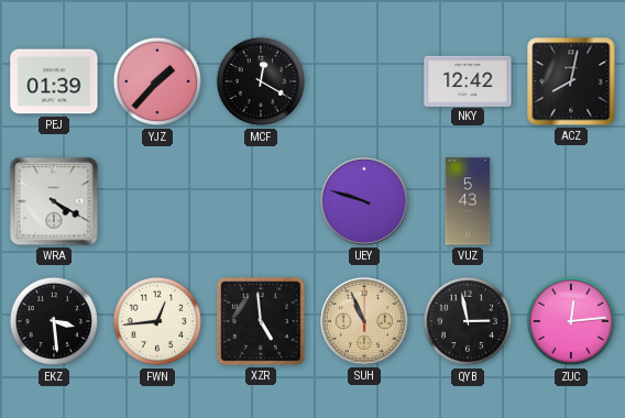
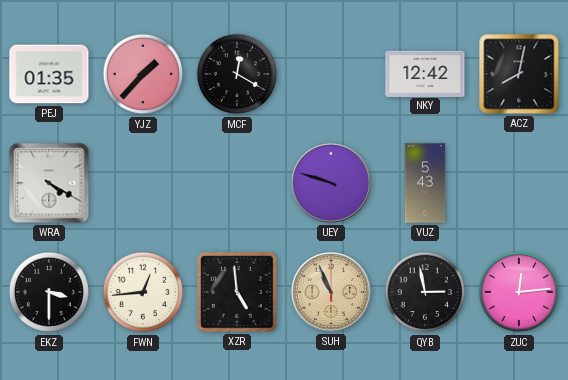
PEJ: 01:39 -> 01:35 (49, 74)
EKZ: 3:29 -> 3:30 (49, 292)
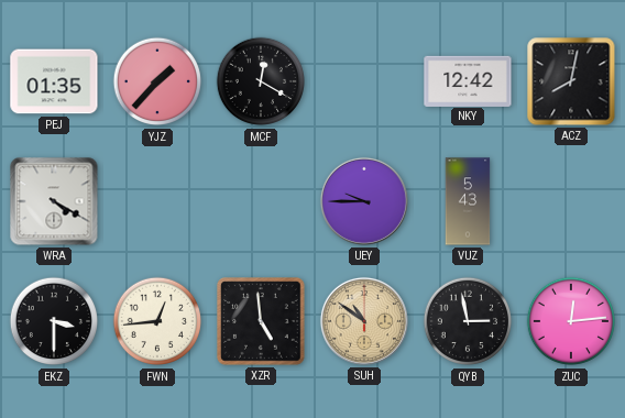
UEY: 9:48 -> 9:45 (364, 201)
SUH: 10:56 -> 10:51 (364, 321)
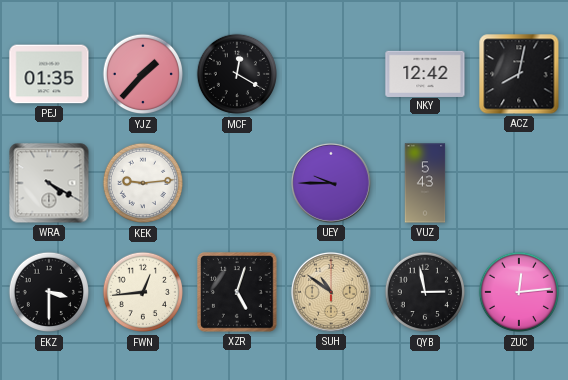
KEK: none -> 9:14 (143, 183)
XZR: 4:59 -> 5:03 (238, 293)
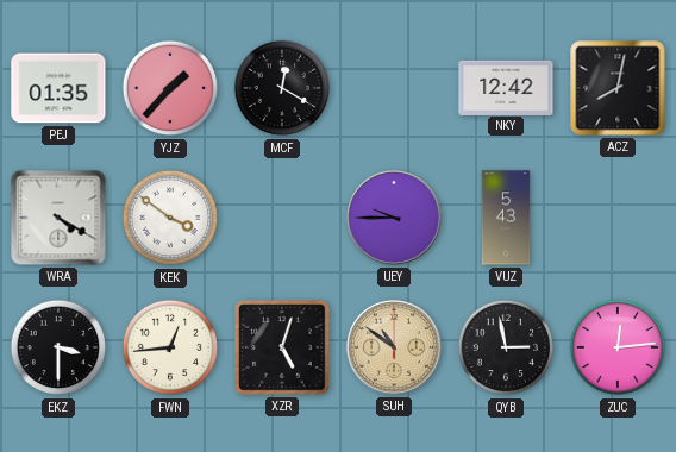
KEK: 9:14 -> 3:51 (170, 218)
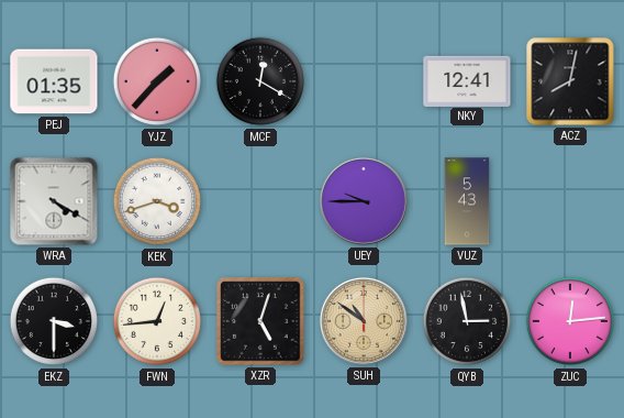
NKY: 12:42 -> 12:41 (467, 80)
KEK: 3:51 -> 3:42 (157, 201)
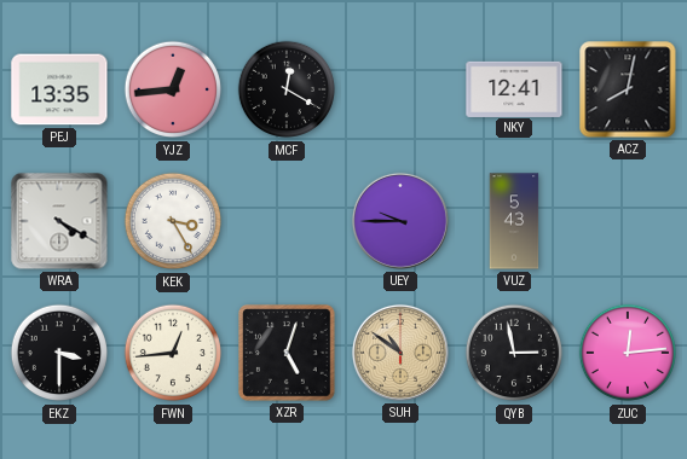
PEJ: 01:35 -> 13:35 (59, 89)
YJZ: 1:37 -> 12:44 (173, 89)
KEK: 3:42 -> 3:25 (173, 221)
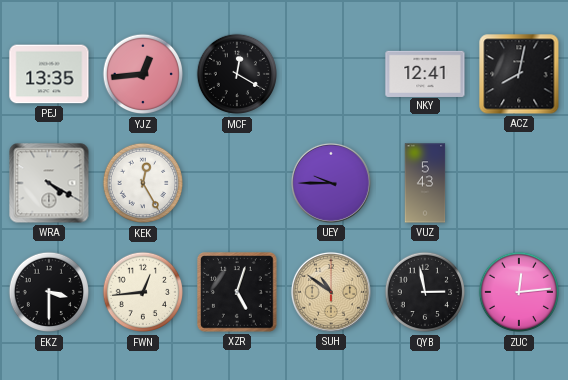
KEK: 3:25 -> 12:25 (143, 183)
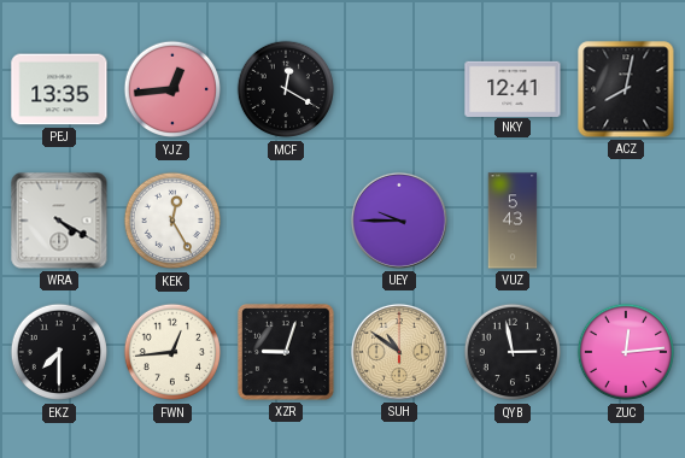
EKZ: 3:30 -> 7:30 (59, 352)
XZR: 5:03 -> 9:03 (287, 353)
